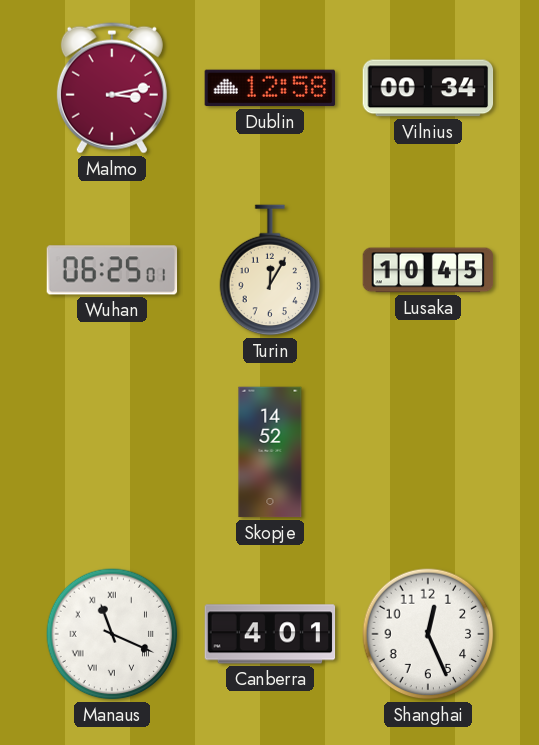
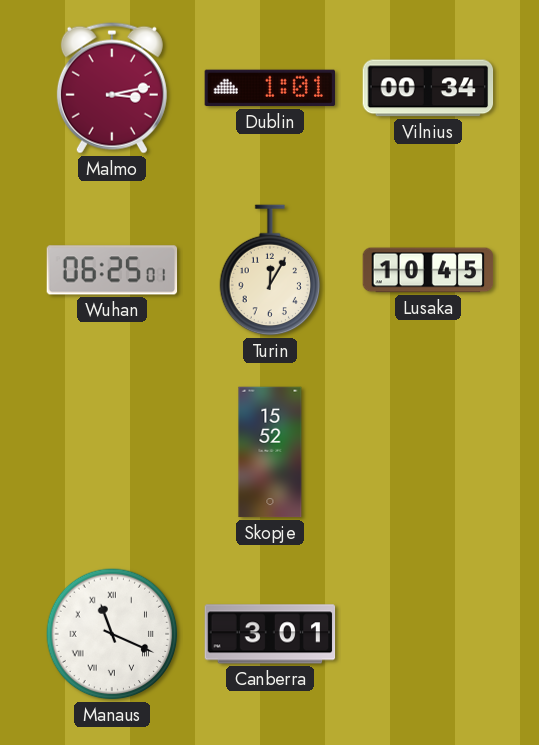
Dublin: 12:58 -> 1:01 (270, 88)
Skopje: 14:52 -> 15:52 (270, 452)
Canberra: 4:01 -> 3:01 (270, 634)
Shanghai: 12:26 -> none (428, 634)
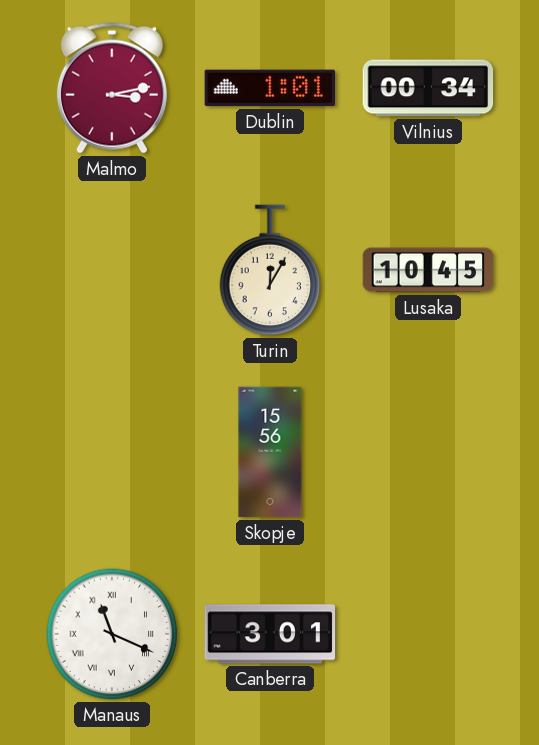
Wuhan: 06:25 -> none (112, 270)
Skopje: 15:52 -> 15:56 (270, 452)
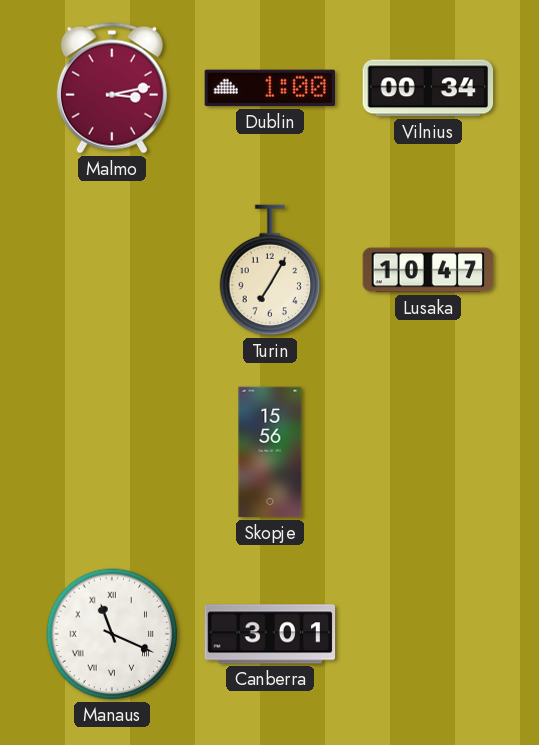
Dublin: 1:01 -> 1:00 (270, 88)
Turin: 12:05 -> 7:05 (270, 270)
Lusaka: 10:45 -> 10:47 (428, 270)
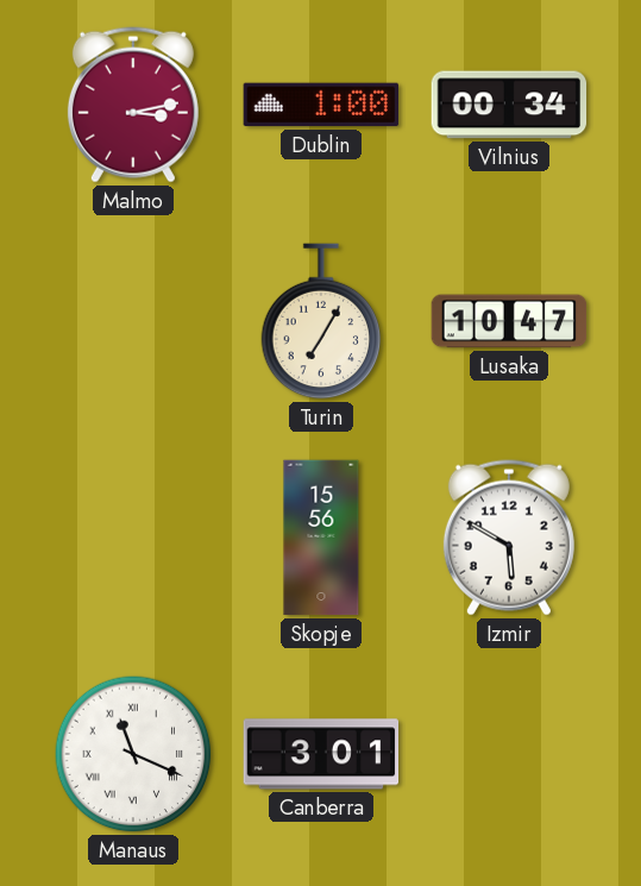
Izmir: none -> 5:50 (509, 538)
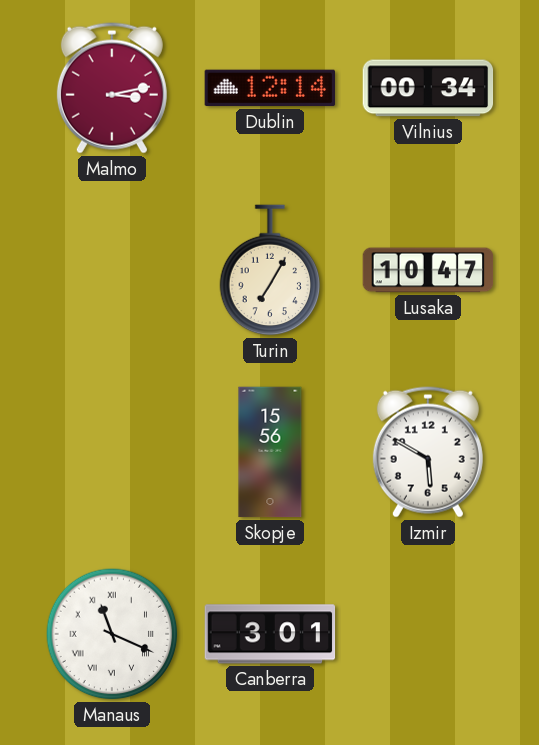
Dublin: 1:00 -> 12:14 (270, 88)
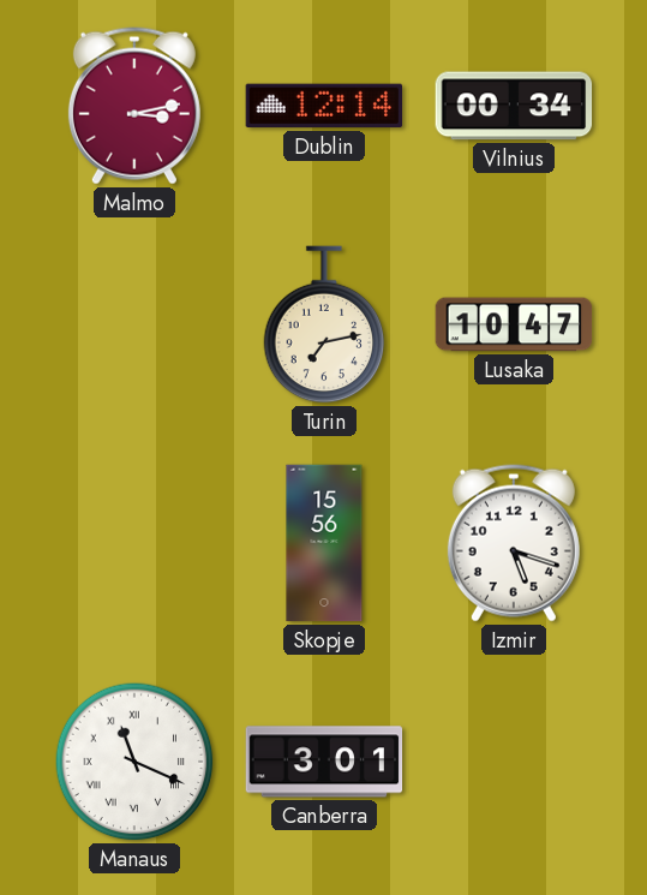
Turin: 7:05 -> 7:13 (324, 324)
Izmir: 5:50 -> 5:18 (514, 543)
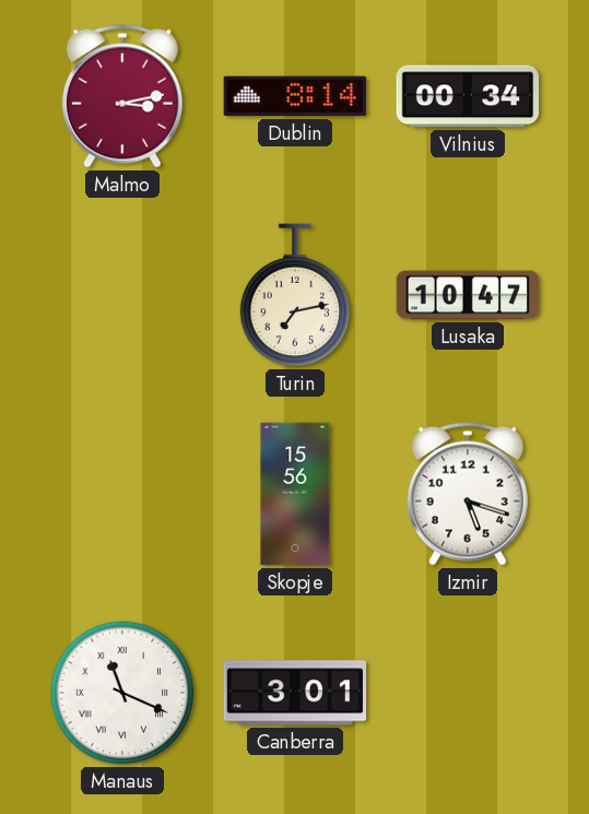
Dublin: 12:14 -> 8:14 (295, 96)
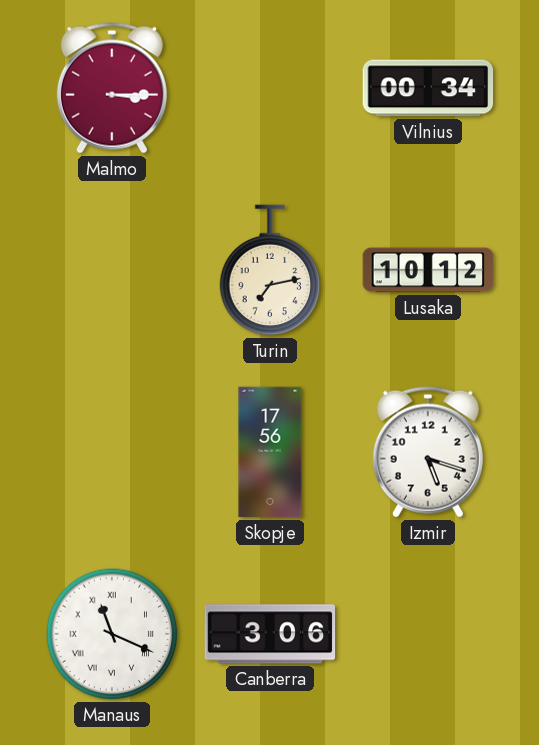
Malmo: 3:13 -> 3:15 (112, 88)
Dublin: 8:14 -> none (295, 96)
Lusaka: 10:47 -> 10:12 (428, 270)
Skopje: 15:56 -> 17:56 (270, 452)
Canberra: 3:01 -> 3:06 (270, 634)
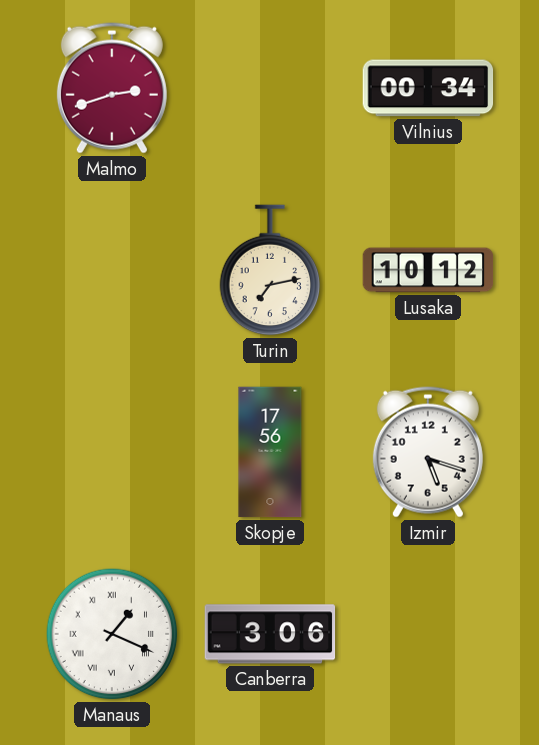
Malmo: 3:15 -> 2:42 (112, 88)
Manaus: 11:19 -> 1:19 (112, 634)
